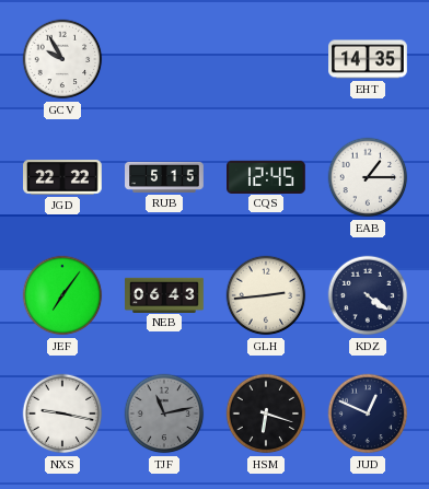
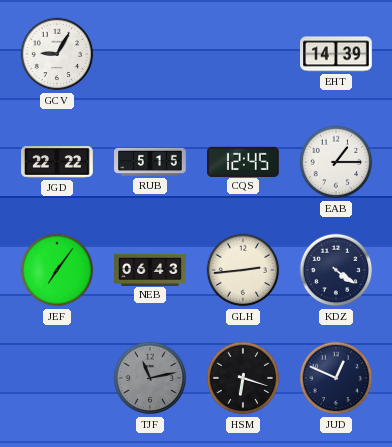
GCV: 9:55 -> 9:05 (57, 54)
EHT: 14:35 -> 14:39 (336, 54)
NXS: 9:17 -> none (62, 414)
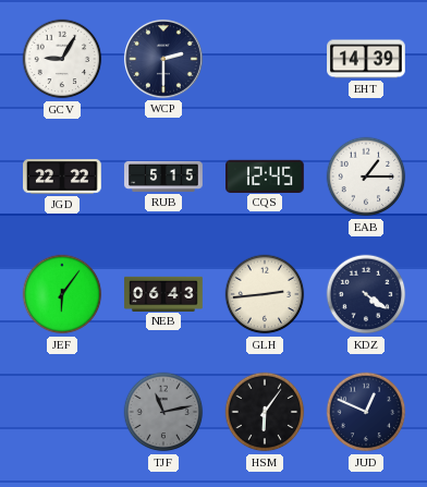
WCP: none -> 2:30 (163, 59)
JEF: 7:06 -> 6:06 (62, 294)
HSM: 6:18 -> 6:06 (265, 412)
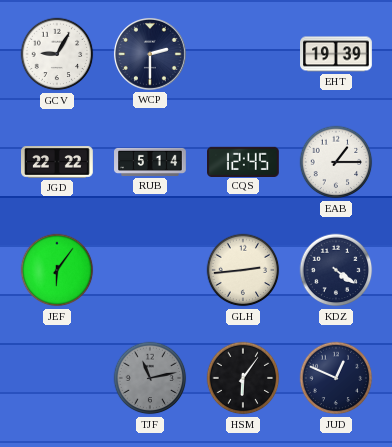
EHT: 14:39 -> 19:39 (336, 54)
RUB: 5:15 -> 5:14 (150, 162)
NEB: 06:43 -> none (163, 293)
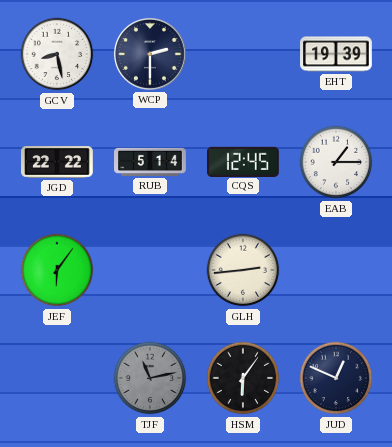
GCV: 9:05 -> 8:28 (57, 54)
KDZ: 4:21 -> none (336, 270)
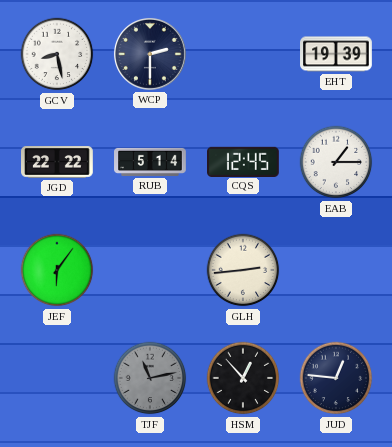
HSM: 6:06 -> 12:53 (243, 378)
JUD: 12:49 -> 12:46 (336, 378)
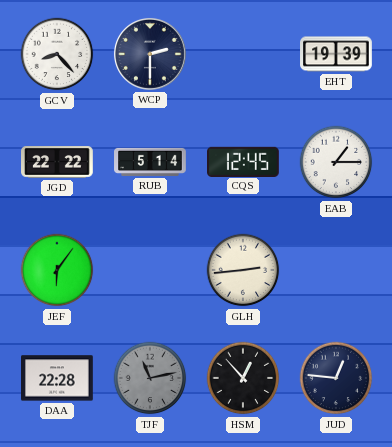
GCV: 8:28 -> 8:23 (57, 54)
DAA: none -> 22:28 (58, 378)
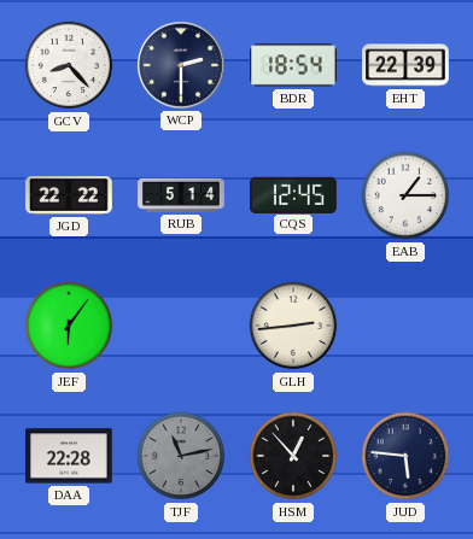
BDR: none -> 18:54 (294, 65)
EHT: 19:39 -> 22:39 (405, 65)
JUD: 12:46 -> 5:46 (405, 456)
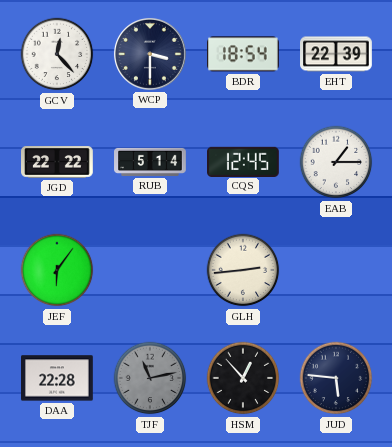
GCV: 8:23 -> 12:23 (57, 54)
WCP: 2:30 -> 3:30 (150, 54)
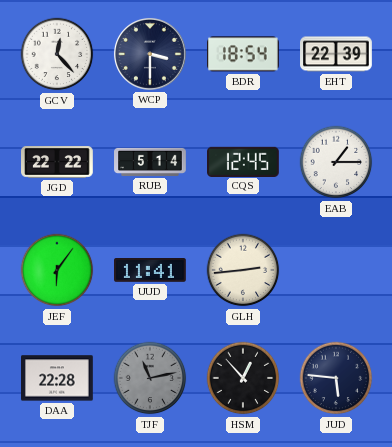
UUD: none -> 11:41 (151, 271)
